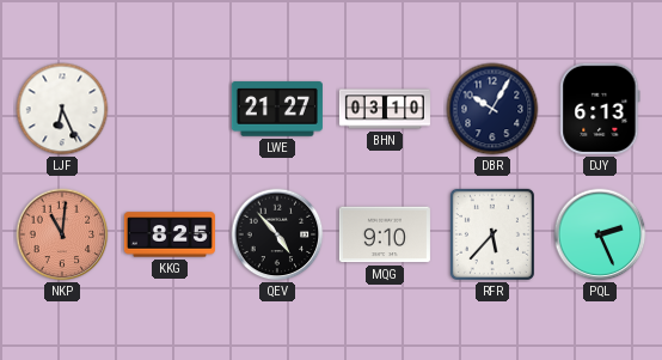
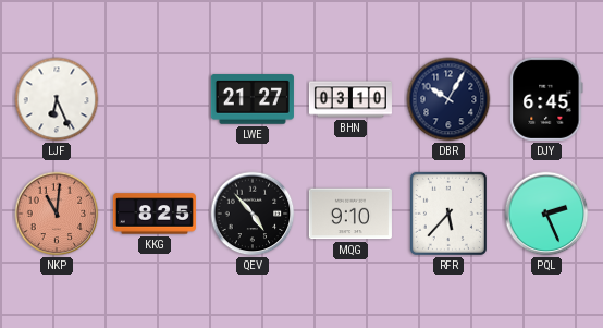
DJY: 6:13 -> 6:45 (546, 99)
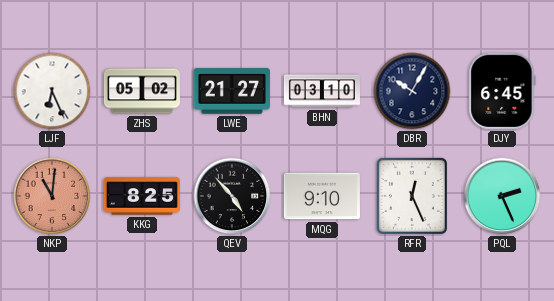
ZHS: none -> 05:02 (142, 91)
RFR: 5:37 -> 12:26 (412, 196)
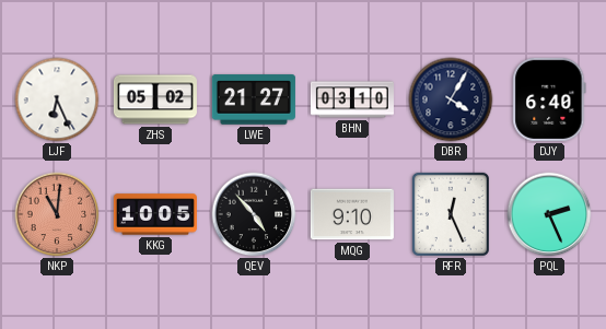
DBR: 10:05 -> 4:05 (451, 99)
DJY: 6:45 -> 6:40 (549, 99)
KKG: 8:25 -> 10:05 (155, 214)
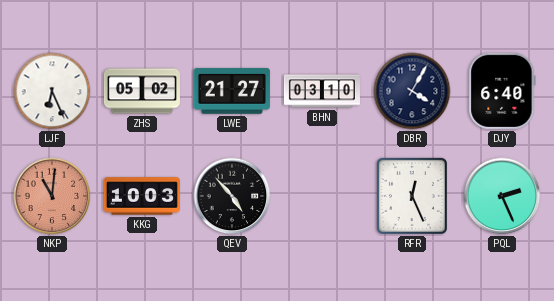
KKG: 10:05 -> 10:03 (142, 196)
MQG: 9:10 -> none (352, 214)
